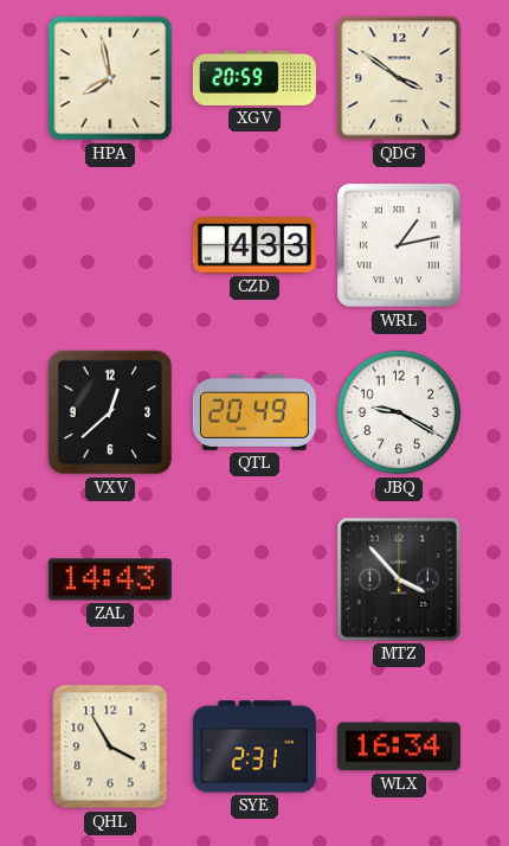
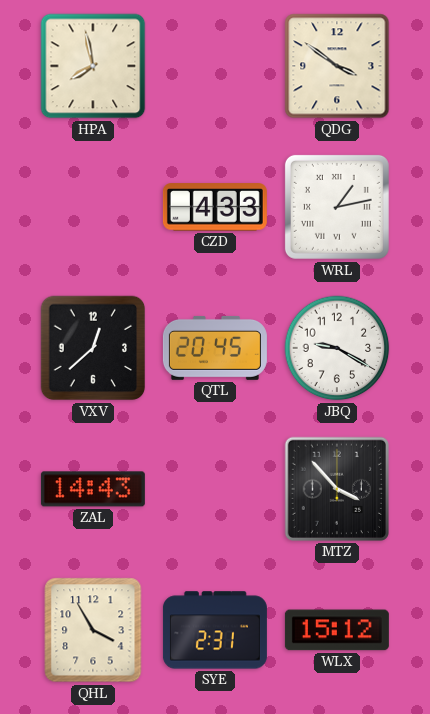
XGV: 20:59 -> none (254, 78)
QTL: 20:49 -> 20:45 (215, 348)
WLX: 16:34 -> 15:12 (337, 630)
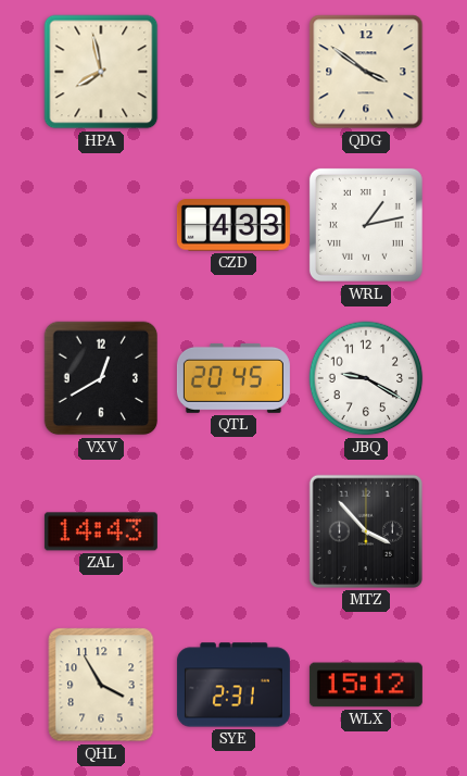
VXV: 12:38 -> 12:40 (101, 378)
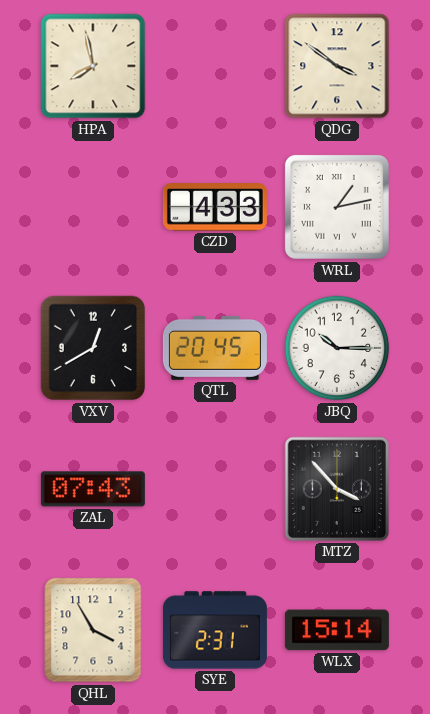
JBQ: 9:20 -> 10:15 (337, 348)
ZAL: 14:43 -> 07:43 (93, 489)
WLX: 15:12 -> 15:14 (337, 630)
